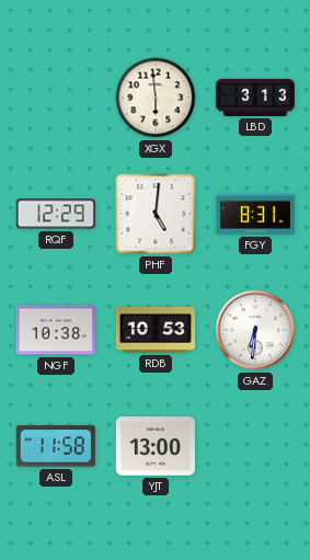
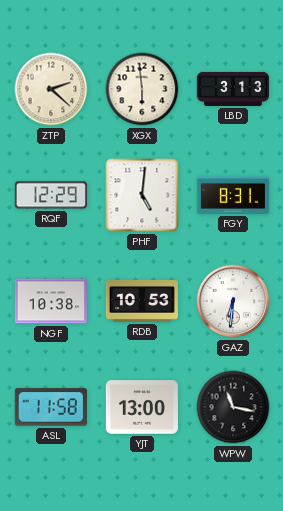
ZTP: none -> 2:22 (51, 89)
WPW: none -> 11:17 (233, 407)
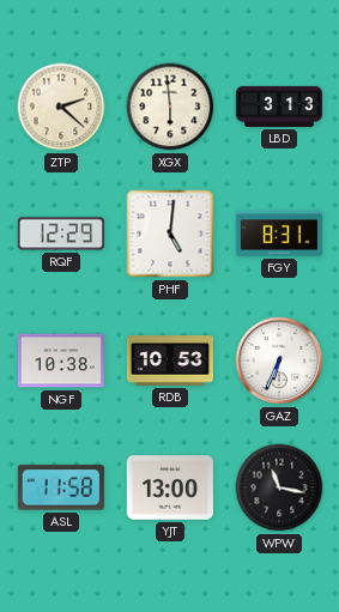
GAZ: 6:31 -> 6:34 (279, 360)
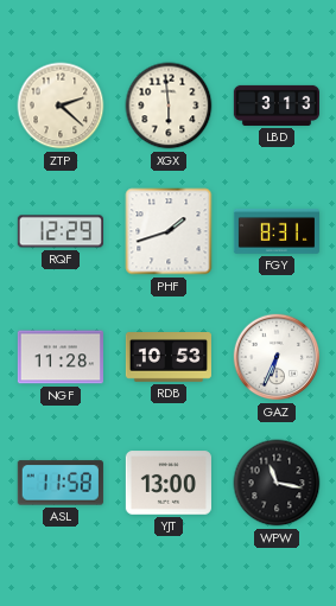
PHF: 5:01 -> 1:42 (169, 231)
NGF: 10:38 -> 11:28 (61, 357)
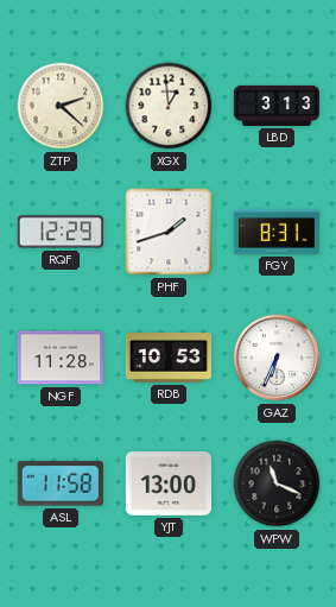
XGX: 5:59 -> 12:59 (169, 106)
WPW: 11:17 -> 11:19 (277, 483)
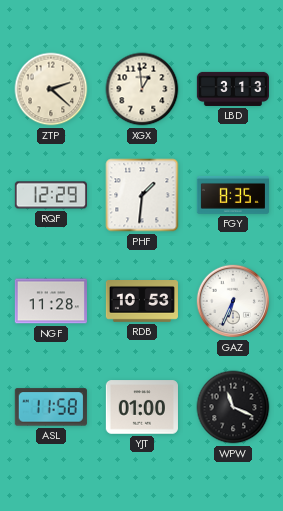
PHF: 1:42 -> 1:31 (142, 195)
FGY: 8:31 -> 8:35 (233, 195)
YJT: 13:00 -> 01:00 (142, 407)
